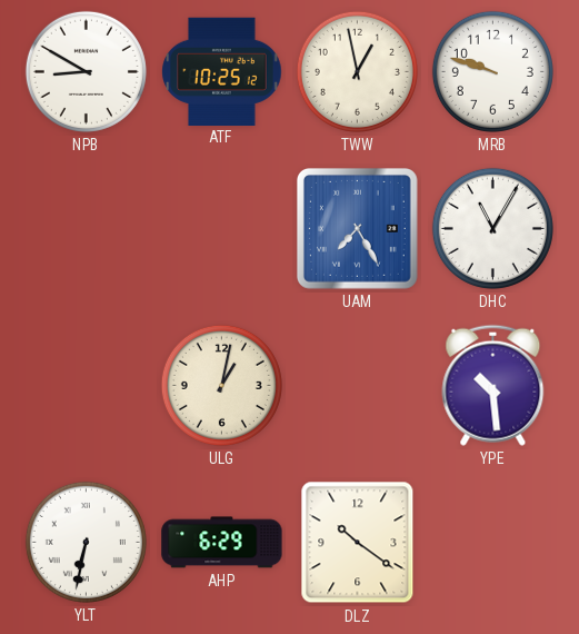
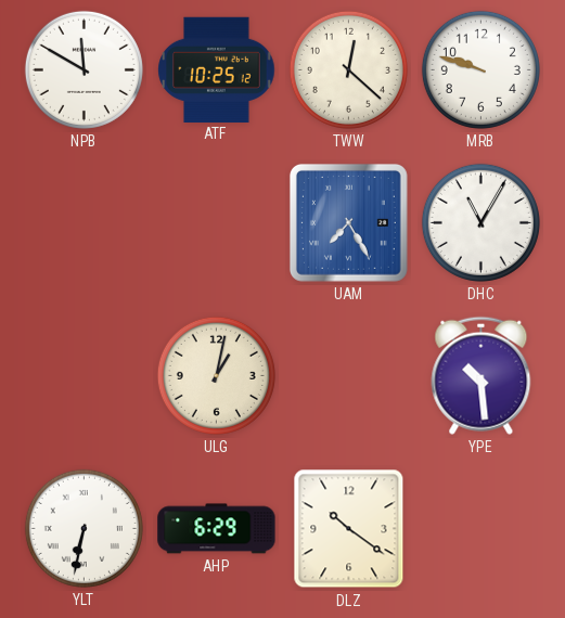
NPB: 8:50 -> 11:50 (84, 69)
TWW: 12:58 -> 12:22 (348, 69)
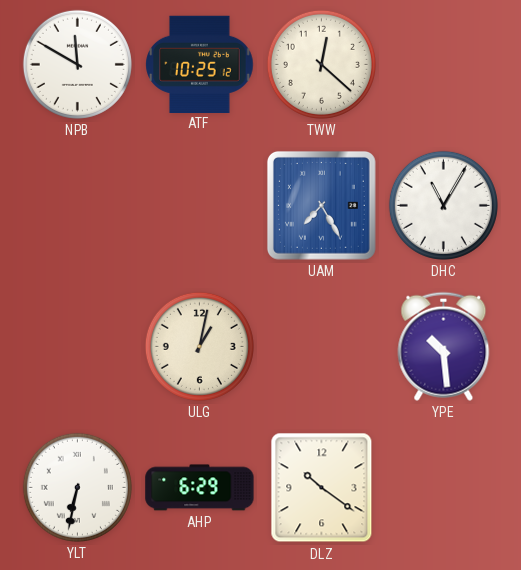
MRB: 9:48 -> none (480, 69)
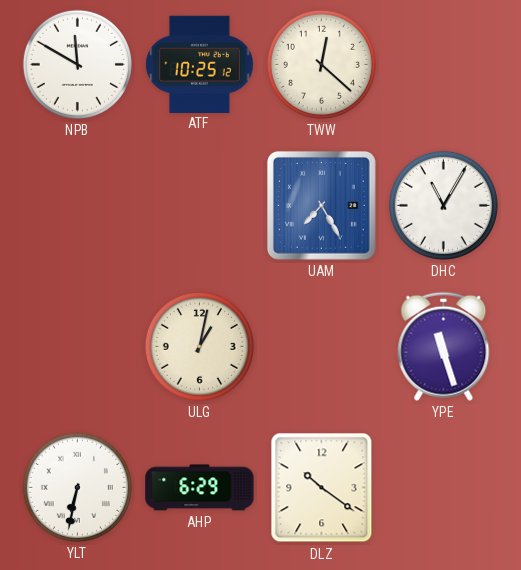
YPE: 10:29 -> 11:27 (444, 346)
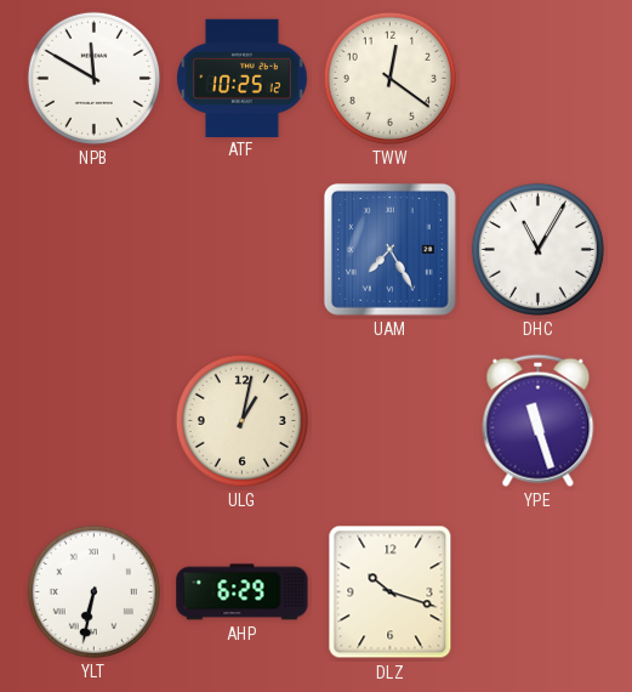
TWW: 12:22 -> 12:21 (389, 78)
DLZ: 10:21 -> 10:18 (391, 592)
